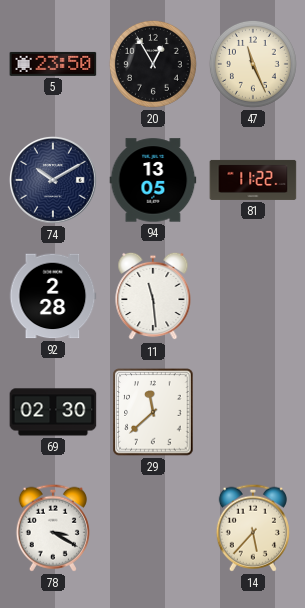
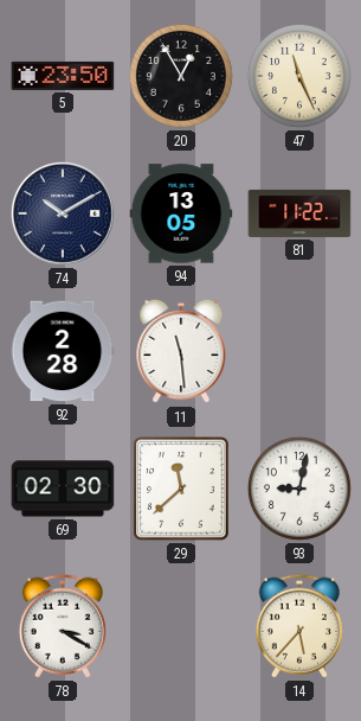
93: none -> 9:02 (299, 489)
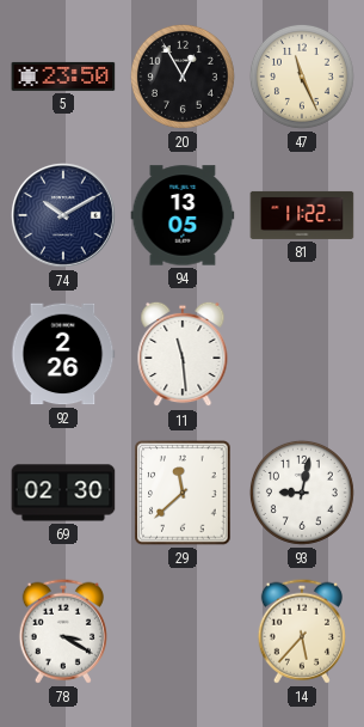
92: 2:28 -> 2:26 (63, 354)
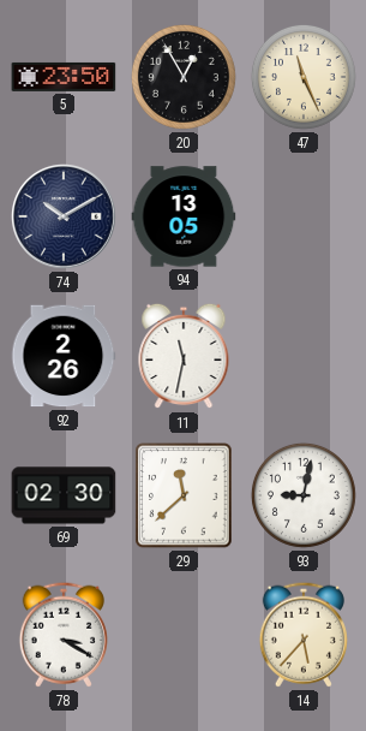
81: 11:22 -> none (302, 215)
11: 11:29 -> 11:32 (184, 356)
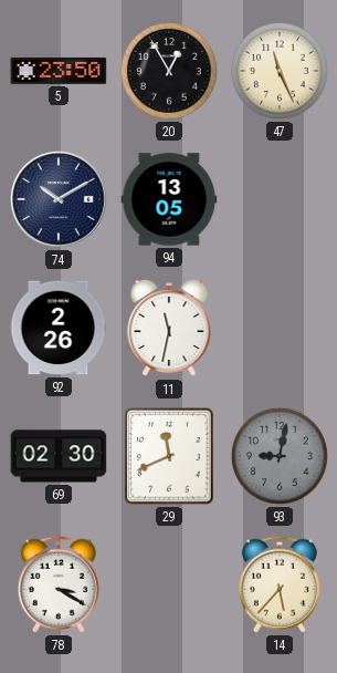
29: 11:38 -> 11:41 (169, 456)
93 dial: white -> grey (280, 456)
